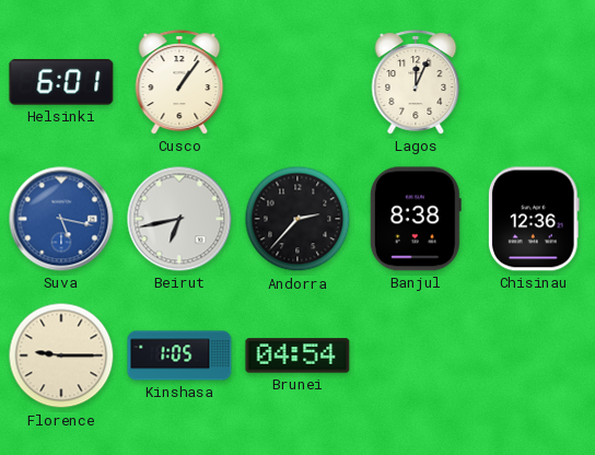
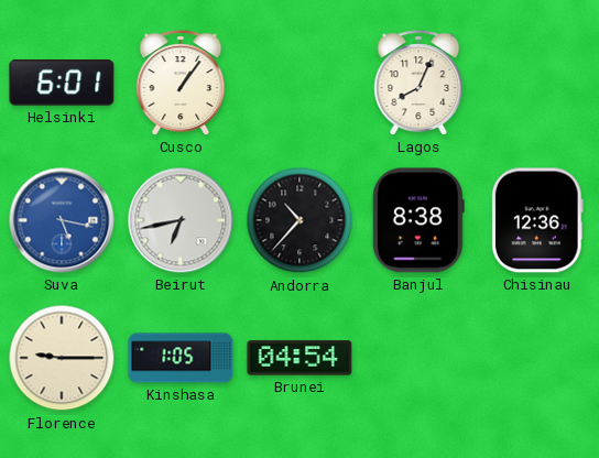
Lagos: 12:04 -> 8:04 (418, 83)
Andorra: 2:37 -> 10:37 (299, 220)
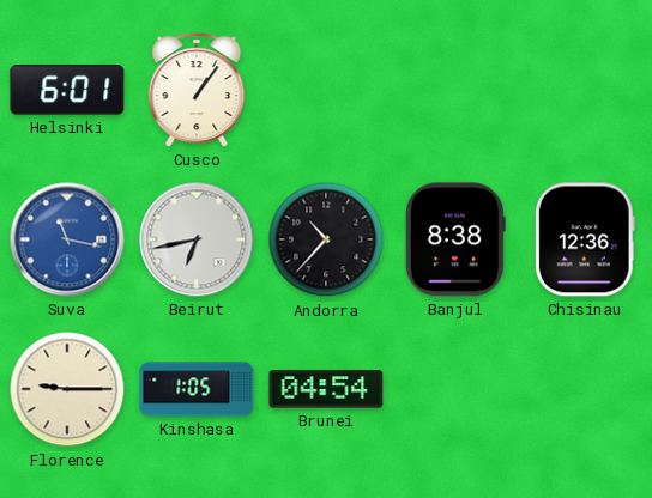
Lagos: 8:04 -> none (418, 83)
Suva: 5:17 -> 11:17 (67, 239)
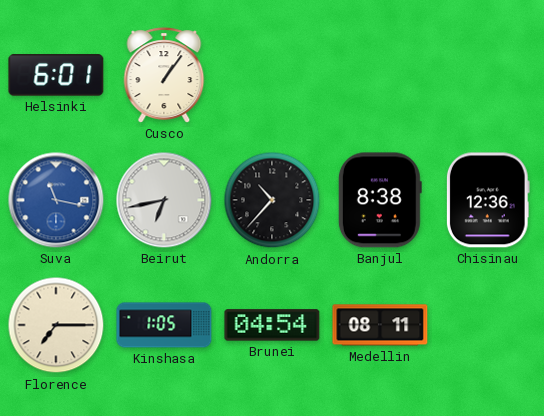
Florence: 9:15 -> 7:15 (56, 325)
Medellin: none -> 08:11 (380, 325)
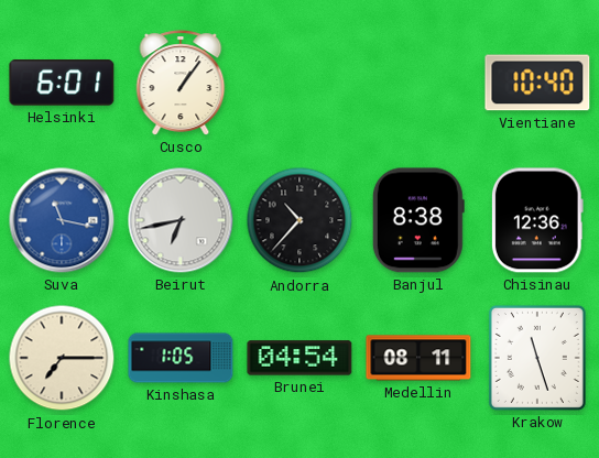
Vientiane: none -> 10:40 (537, 83)
Krakow: none -> 11:27 (537, 358)
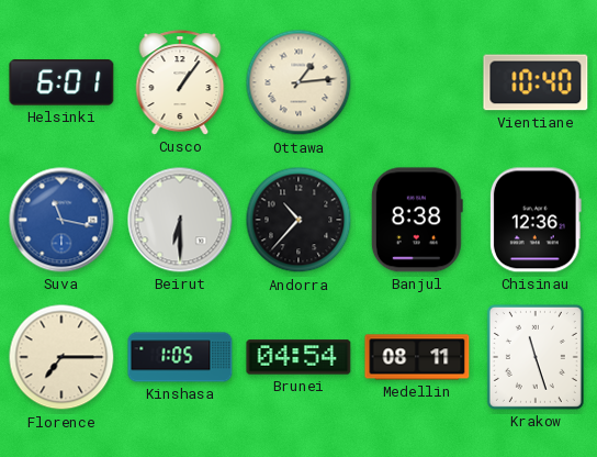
Ottawa: none -> 1:14 (298, 82)
Beirut: 6:43 -> 6:30 (180, 220)
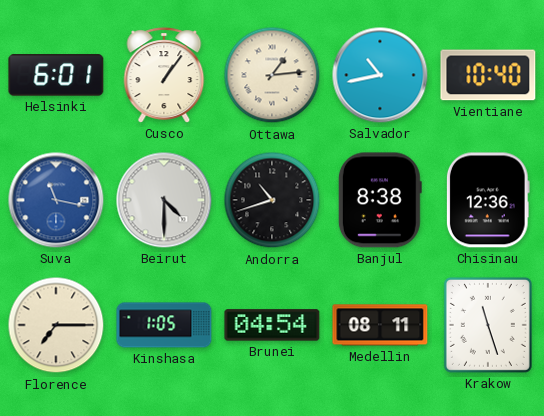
Salvador: none -> 10:43 (380, 75)
Beirut: 6:30 -> 4:30 (164, 200)
Andorra: 10:37 -> 10:42 (272, 200)
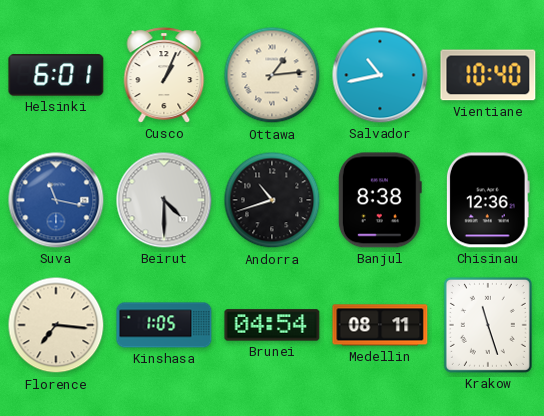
Cusco: 1:06 -> 1:04 (164, 75)
Florence: 7:15 -> 7:16 (56, 325)
